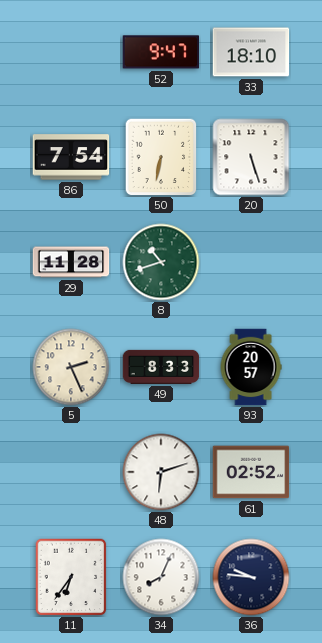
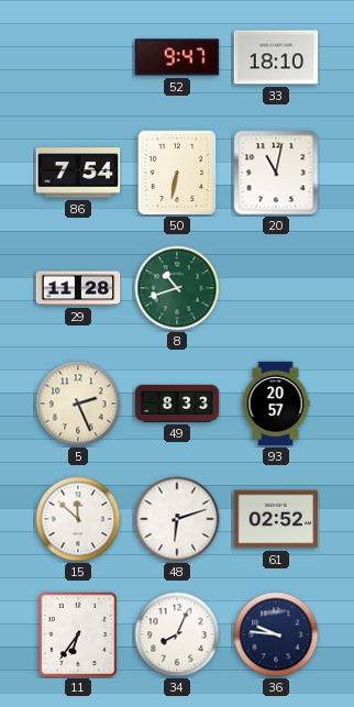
20: 5:27 -> 11:02 (276, 173)
15: none -> 11:52 (78, 519)
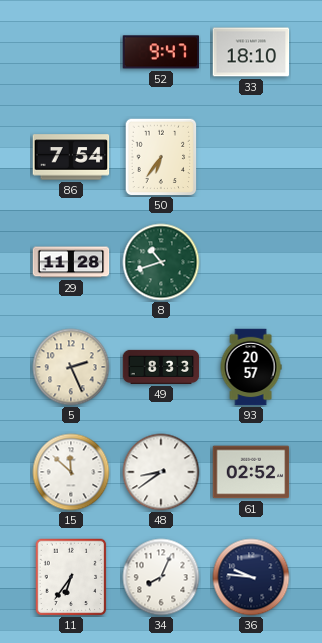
50: 6:32 -> 6:36 (161, 157)
20: 11:02 -> none (276, 173)
48: 6:12 -> 8:39 (161, 472)
